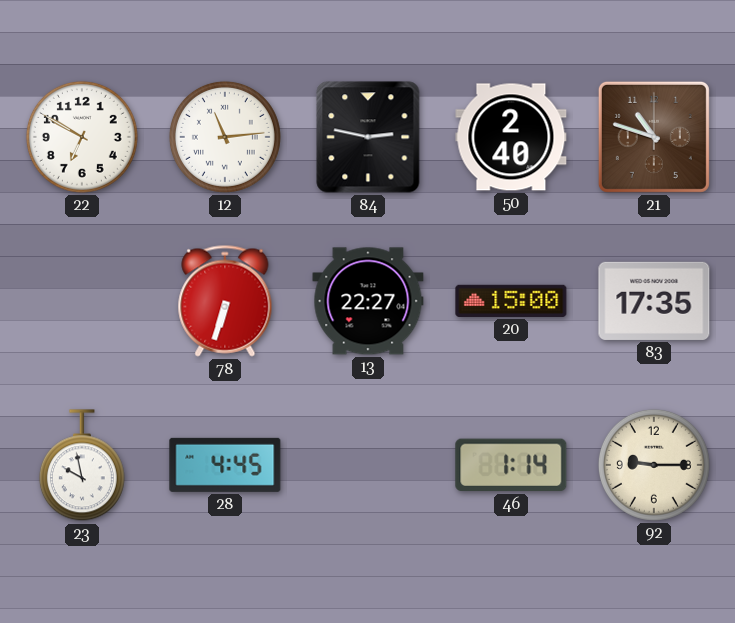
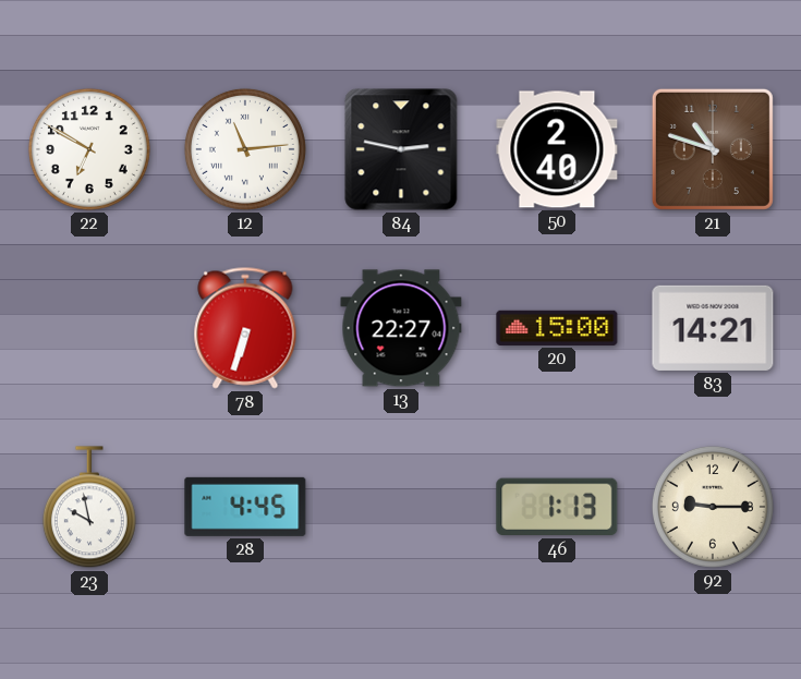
83: 17:35 -> 14:21 (713, 328)
46: 1:14 -> 1:13 (557, 507)
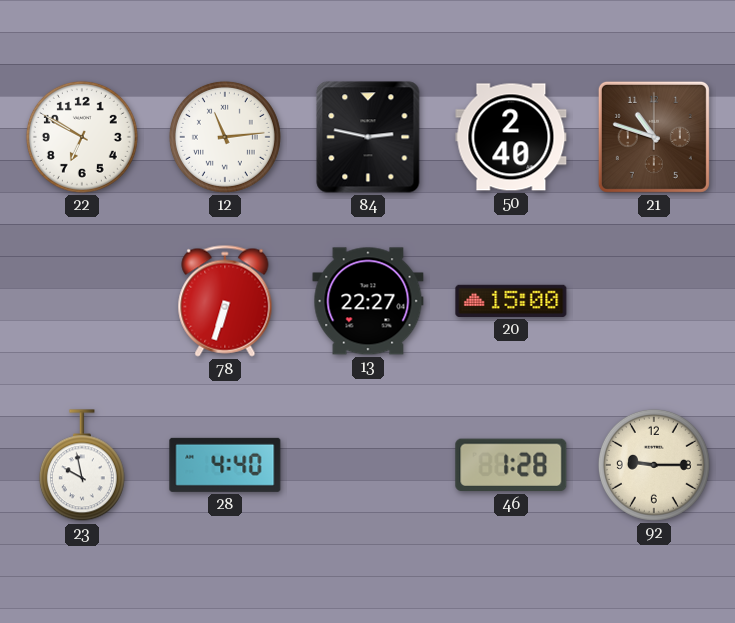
83: 14:21 -> none (713, 328)
28: 4:45 -> 4:40 (225, 465)
46: 1:13 -> 1:28 (511, 465)
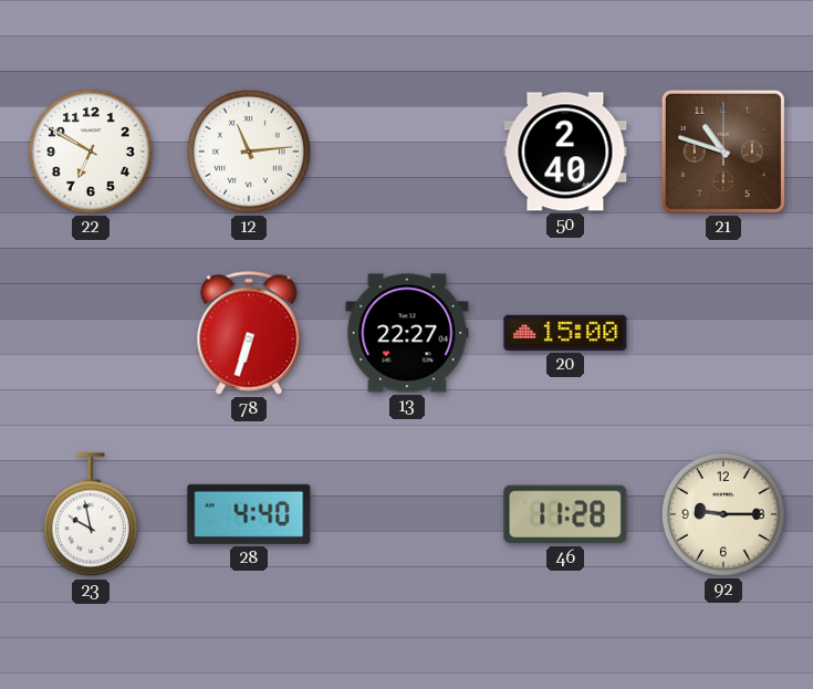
84: 2:47 -> none (368, 137)
46: 1:28 -> 11:28 (565, 514)
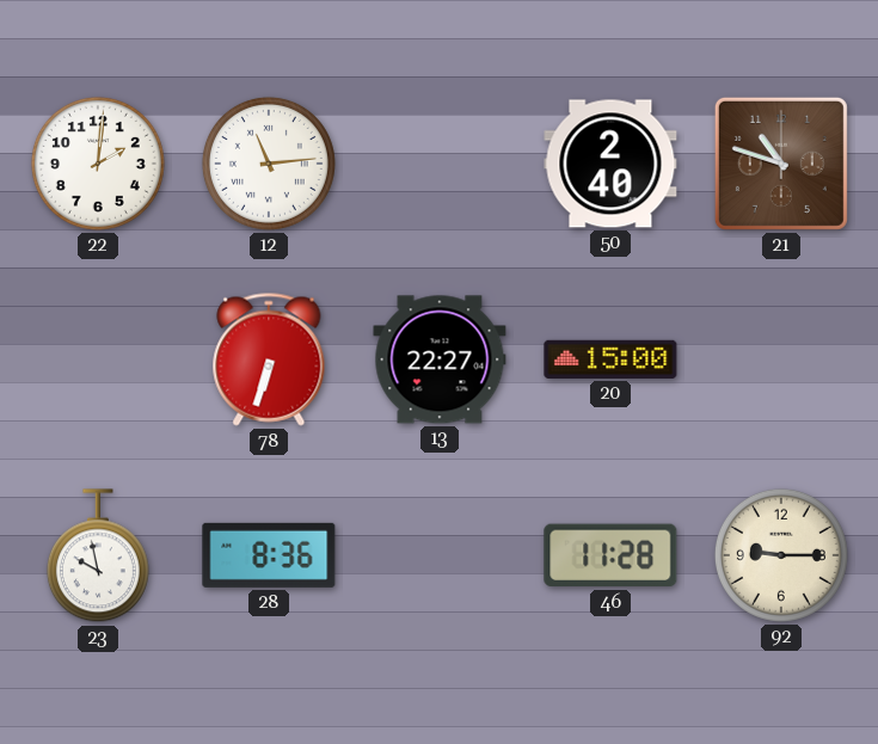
22: 6:50 -> 2:01 (98, 164)
28: 4:40 -> 8:36 (269, 555)
